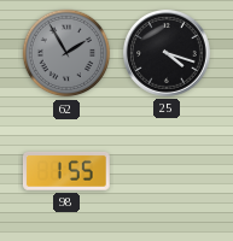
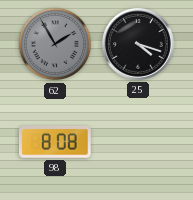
98: 1:55 -> 8:08 (55, 142)
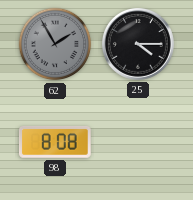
25: 4:18 -> 4:15 (138, 44)
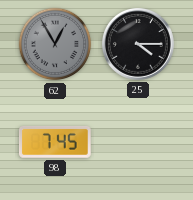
62: 1:55 -> 12:55 (55, 44)
98: 8:08 -> 7:45 (55, 142)
